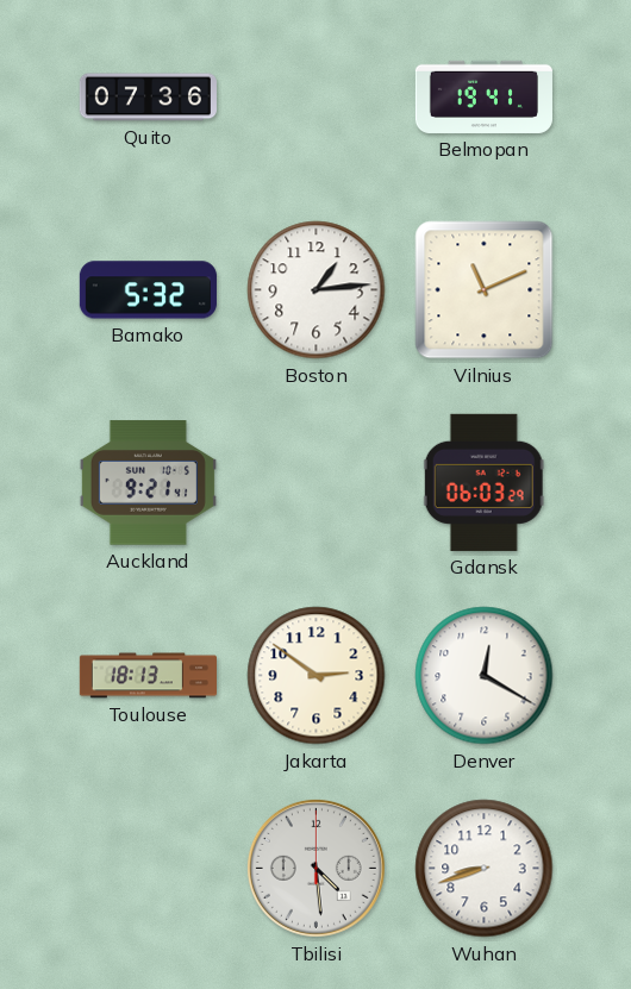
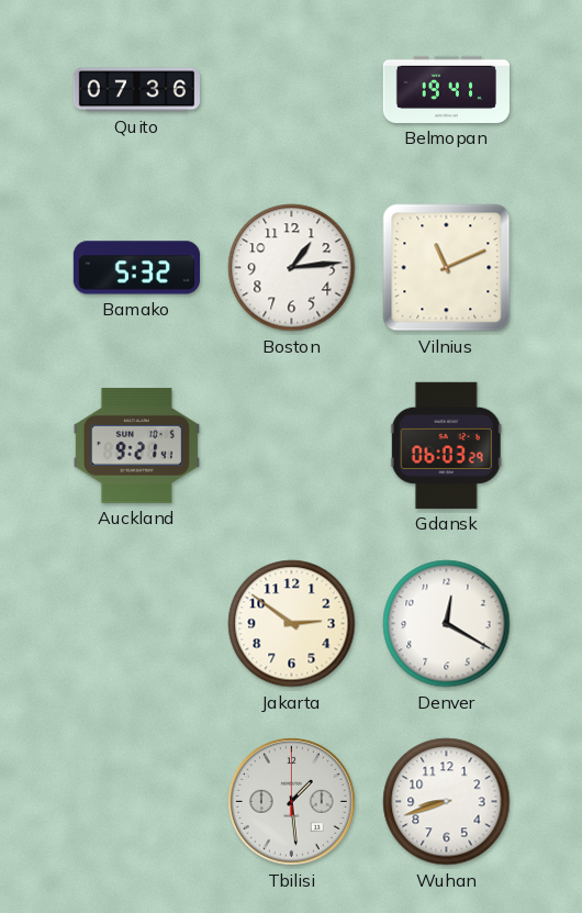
Toulouse: 18:13 -> none (148, 676)
Tbilisi: 4:29 -> 1:29 (291, 801)
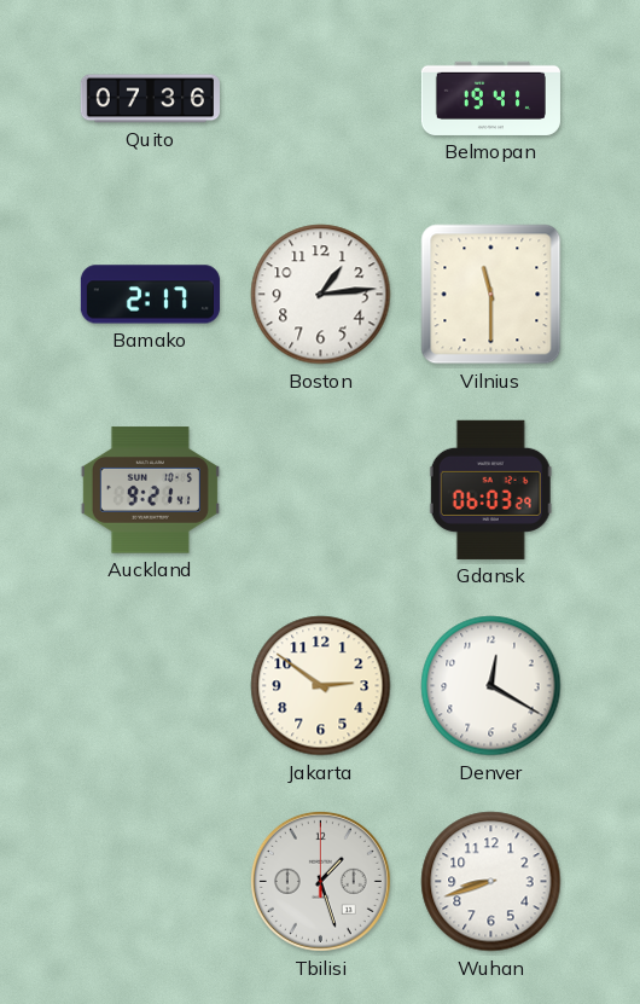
Bamako: 5:32 -> 2:17 (150, 295)
Vilnius: 11:11 -> 11:30 (491, 295)
Tbilisi: 1:29 -> 1:27 (320, 881)
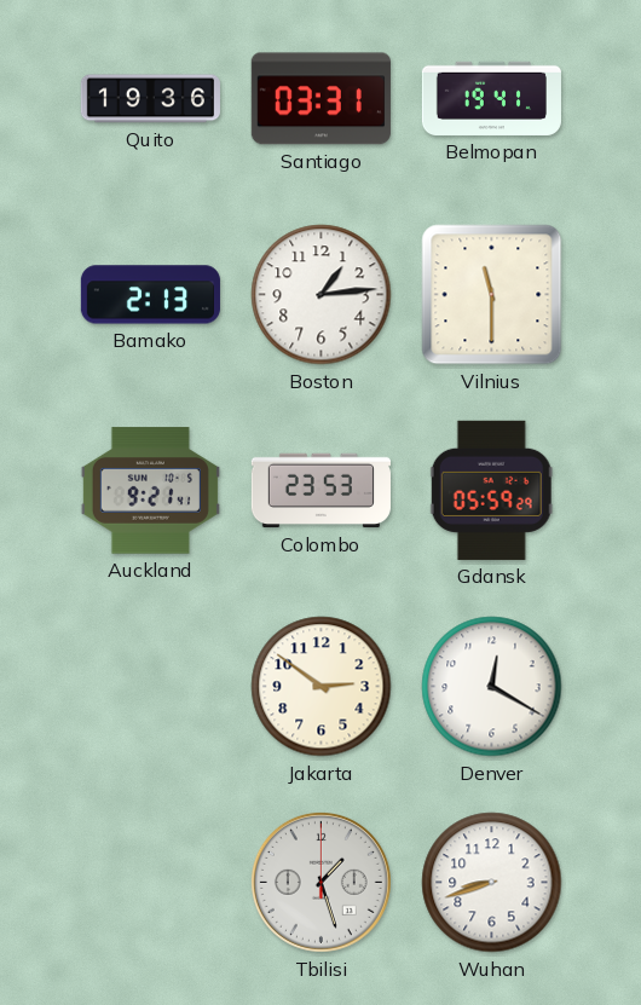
Quito: 07:36 -> 19:36 (150, 99)
Santiago: none -> 03:31 (320, 99)
Bamako: 2:17 -> 2:13 (150, 295)
Colombo: none -> 23:53 (320, 491)
Gdansk: 06:03 -> 05:59 (491, 490)
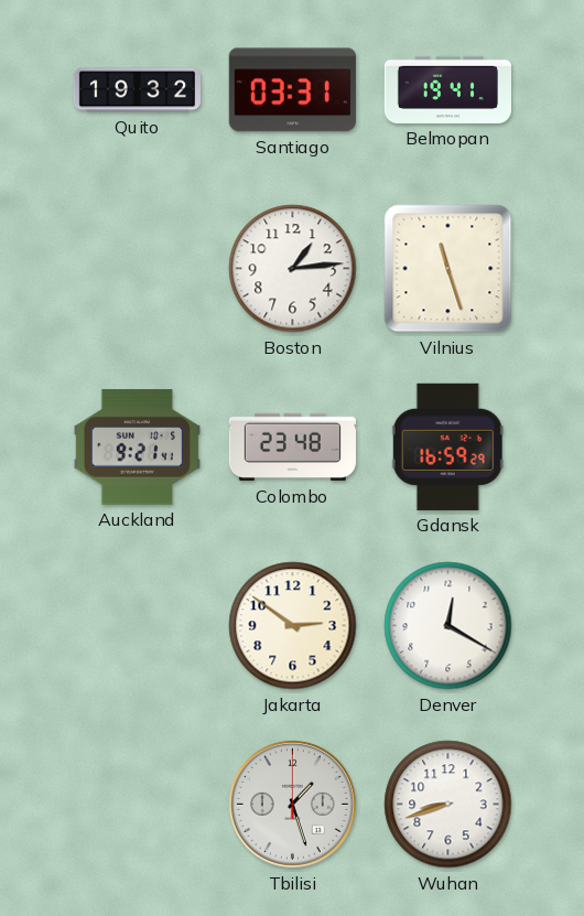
Quito: 19:36 -> 19:32 (137, 90)
Bamako: 2:13 -> none (150, 295)
Vilnius: 11:30 -> 11:27 (448, 269)
Colombo: 23:53 -> 23:48 (292, 448)
Gdansk: 05:59 -> 16:59 (447, 446)
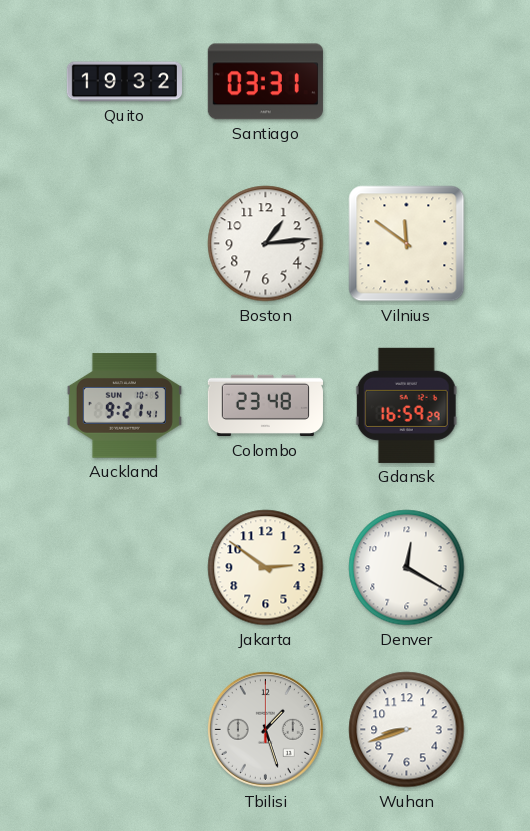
Belmopan: 19:41 -> none (447, 89)
Vilnius: 11:27 -> 11:51 (407, 244)
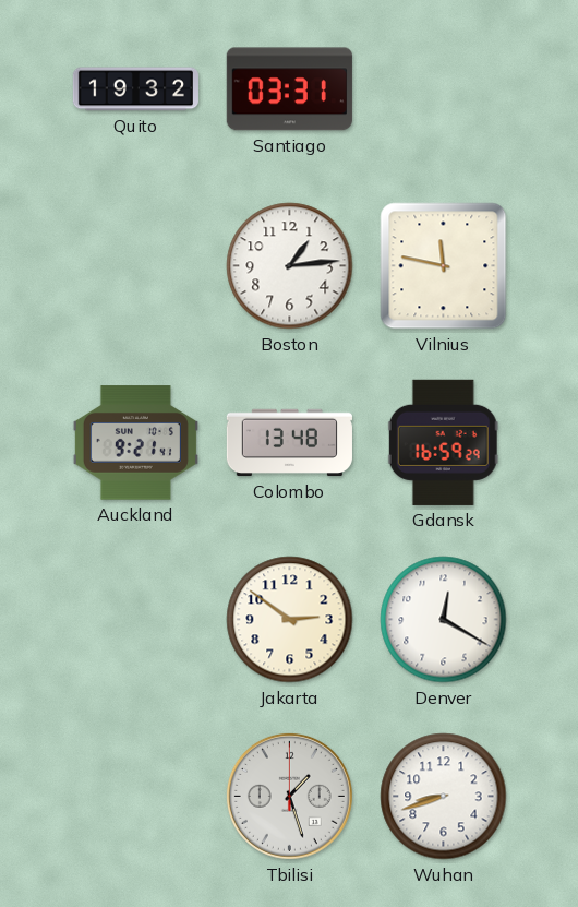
Vilnius: 11:51 -> 11:47 (444, 266)
Colombo: 23:48 -> 13:48 (289, 443)
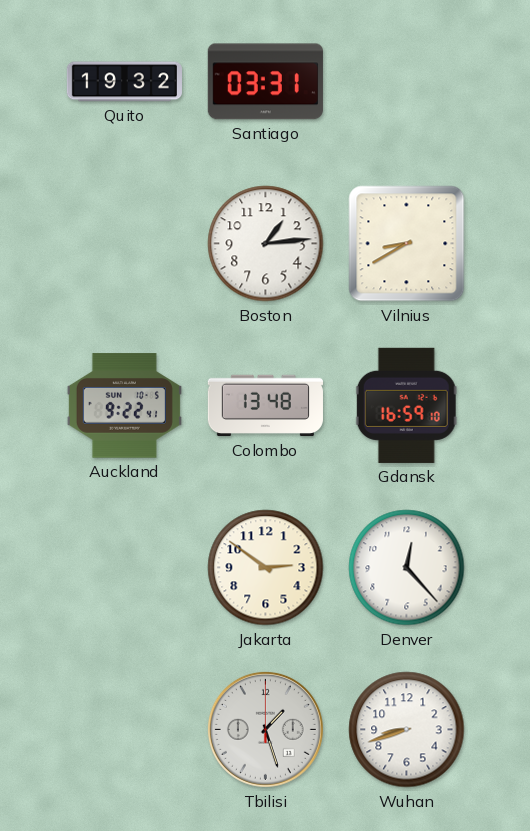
Vilnius: 11:47 -> 8:40 (407, 244)
Auckland: 9:21 -> 9:22 (124, 406)
Gdansk: 16:59:29 -> 16:59:10 (406, 405)
Denver: 12:20 -> 12:23 (407, 568)
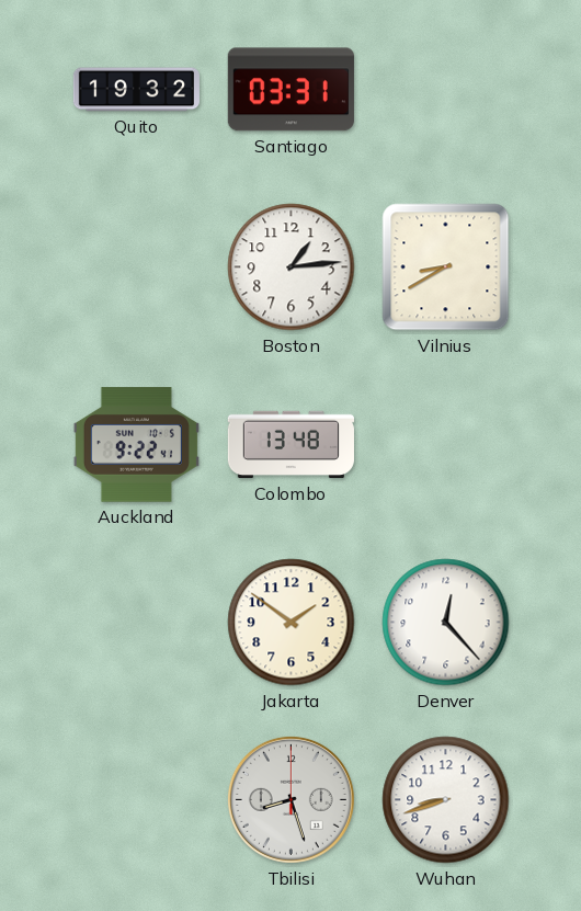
Gdansk: 16:59 -> none (406, 405)
Jakarta: 2:51 -> 1:51 (292, 623)
Tbilisi: 1:27 -> 8:27 (290, 799)
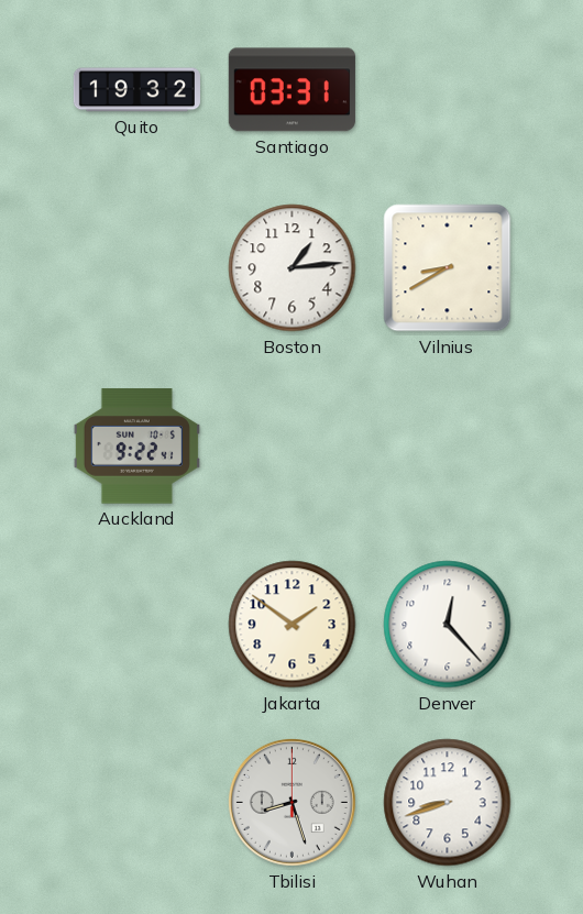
Colombo: 13:48 -> none (290, 445)
